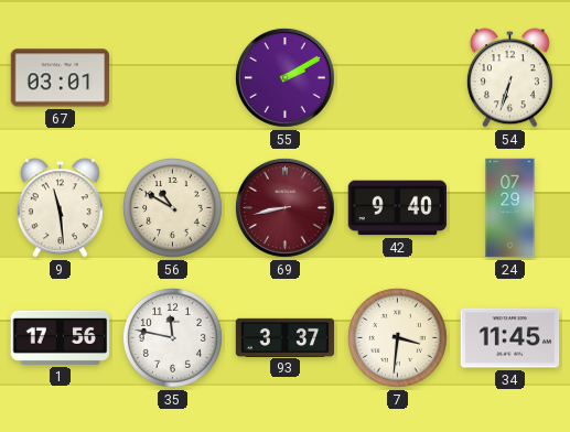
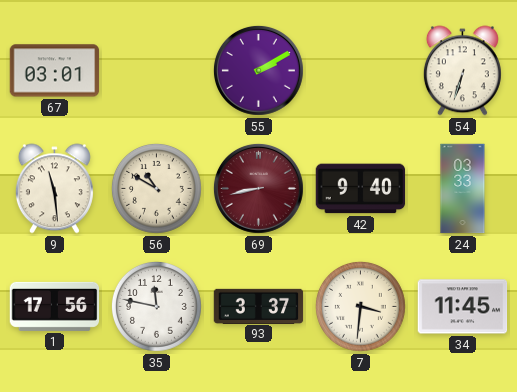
24: 07:29 -> 03:33 (463, 189)
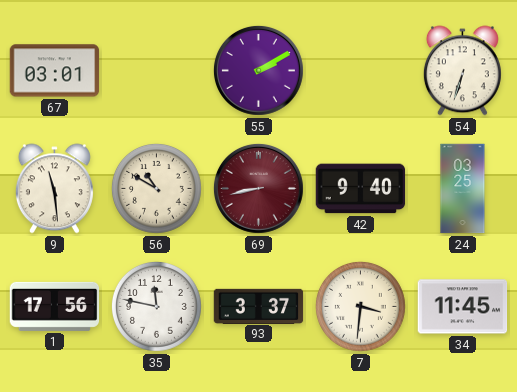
24: 03:33 -> 03:25 (463, 189)
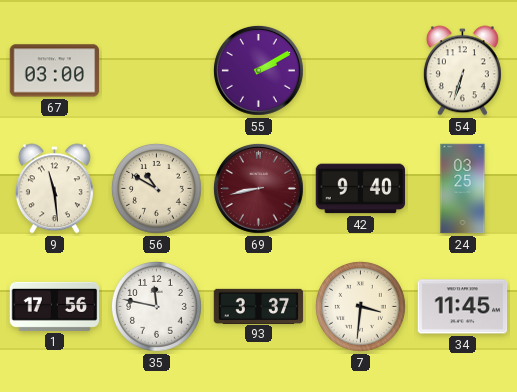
67: 03:01 -> 03:00 (55, 71)
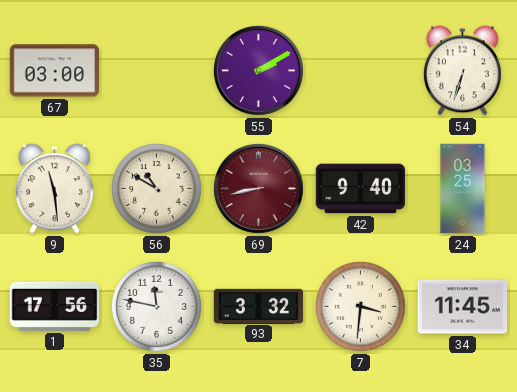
93: 3:37 -> 3:32 (259, 306)
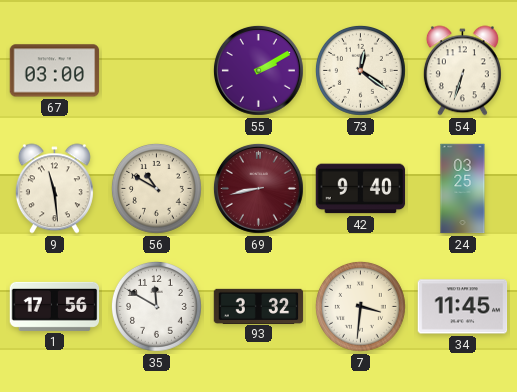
73: none -> 12:21 (360, 70)
35: 11:47 -> 11:50 (156, 306)
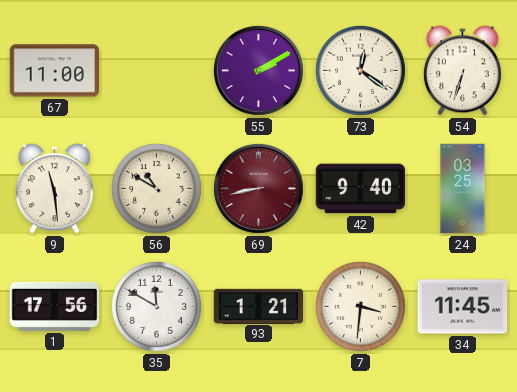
67: 03:00 -> 11:00 (55, 71)
93: 3:32 -> 1:21 (259, 306)
